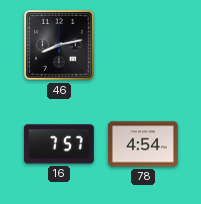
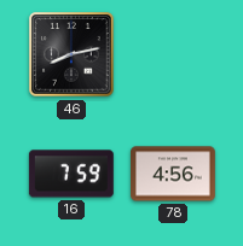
16: 7:57 -> 7:59 (71, 174)
78: 4:54 -> 4:56 (174, 174)
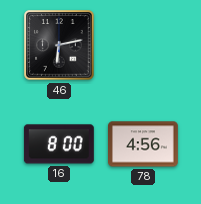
46: 8:13 -> 6:13 (59, 45)
16: 7:59 -> 8:00 (59, 144)
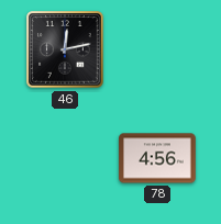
46: 6:13 -> 12:13 (65, 49)
16: 8:00 -> none (59, 144)
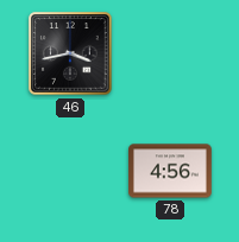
46: 12:13 -> 3:43 (70, 53)
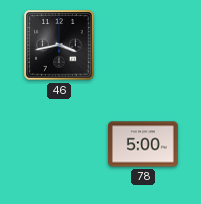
78: 4:56 -> 5:00 (144, 144)
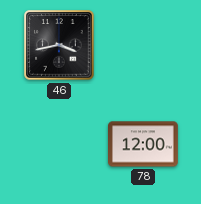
78: 5:00 -> 12:00 (144, 144)
